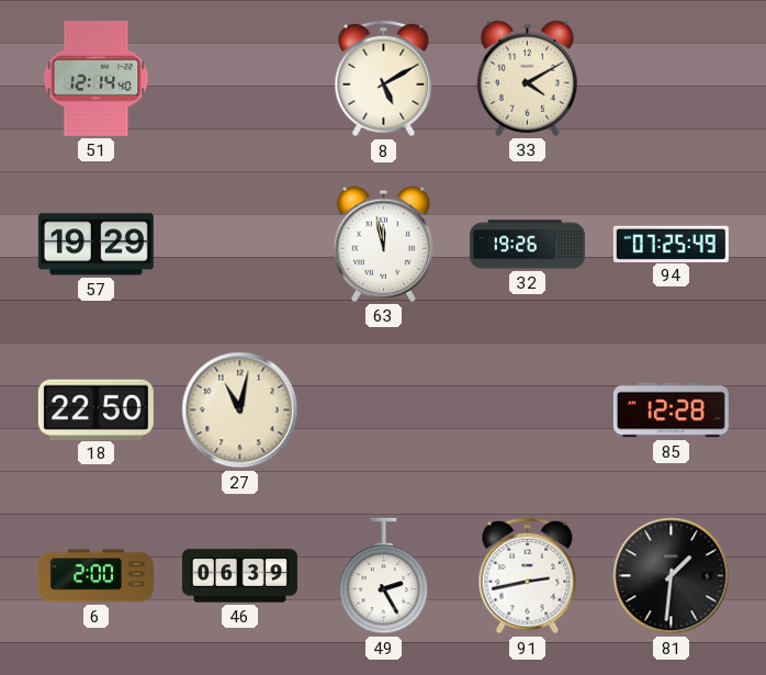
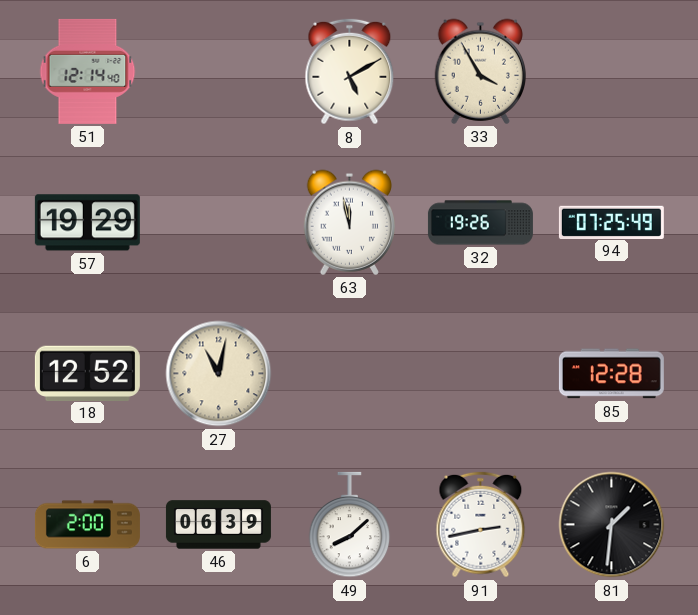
33: 4:10 -> 3:55 (480, 71)
18: 22:50 -> 12:52 (87, 373)
49: 2:25 -> 8:08 (350, 525)
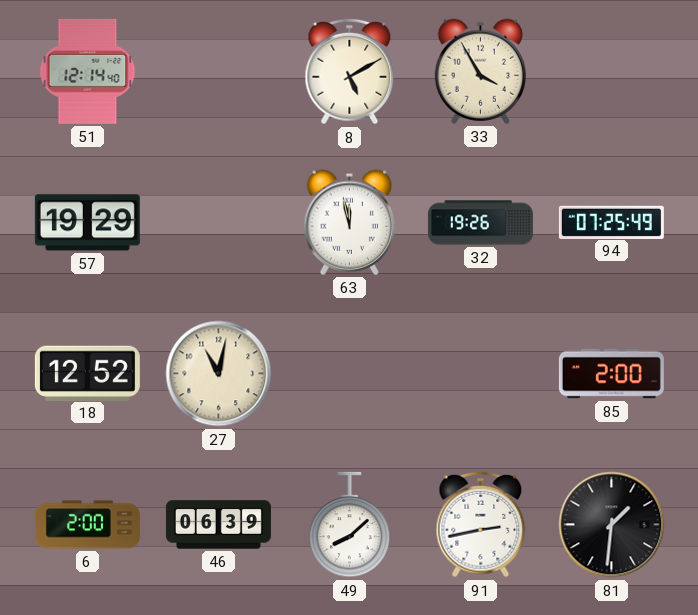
85: 12:28 -> 2:00 (611, 374)
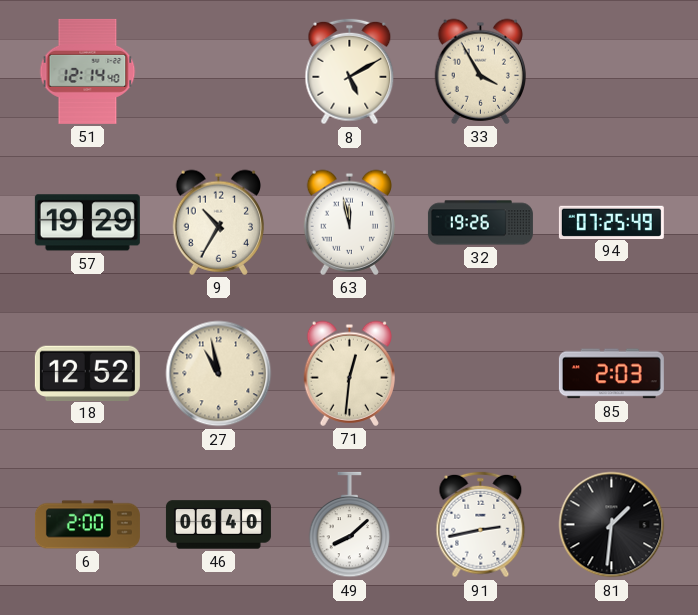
9: none -> 10:35 (218, 222)
27: 11:02 -> 10:58 (219, 374)
71: none -> 12:31 (349, 373)
85: 2:00 -> 2:03 (611, 374)
46: 06:39 -> 06:40 (218, 525)
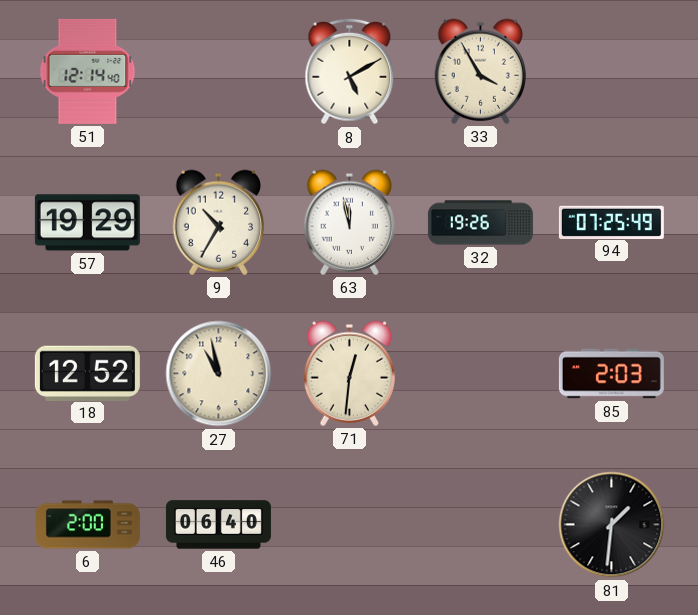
49: 8:08 -> none (350, 525)
91: 2:43 -> none (481, 525)
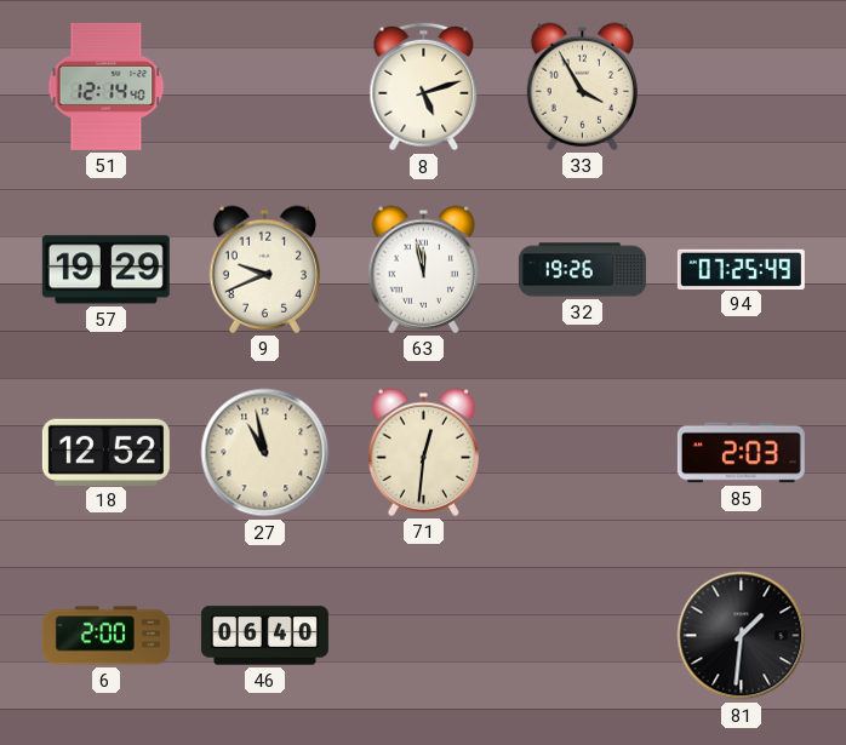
8: 5:10 -> 5:12 (424, 87)
9: 10:35 -> 9:41 (264, 269)
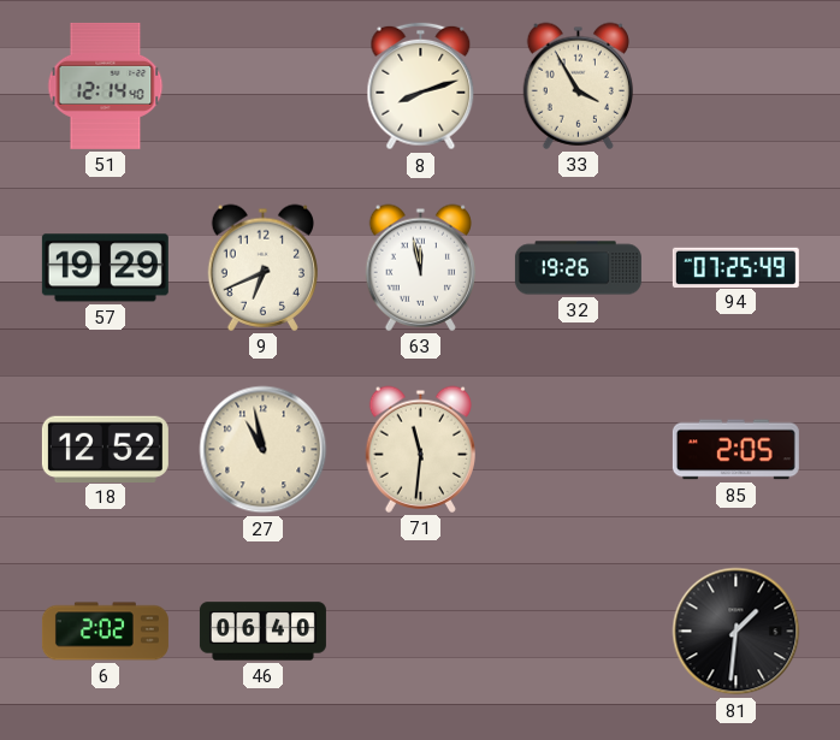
8: 5:12 -> 8:12 (421, 87)
9: 9:41 -> 6:41 (262, 267)
71: 12:31 -> 11:31 (420, 449)
85: 2:03 -> 2:05 (735, 450)
6: 2:00 -> 2:02 (105, 632)
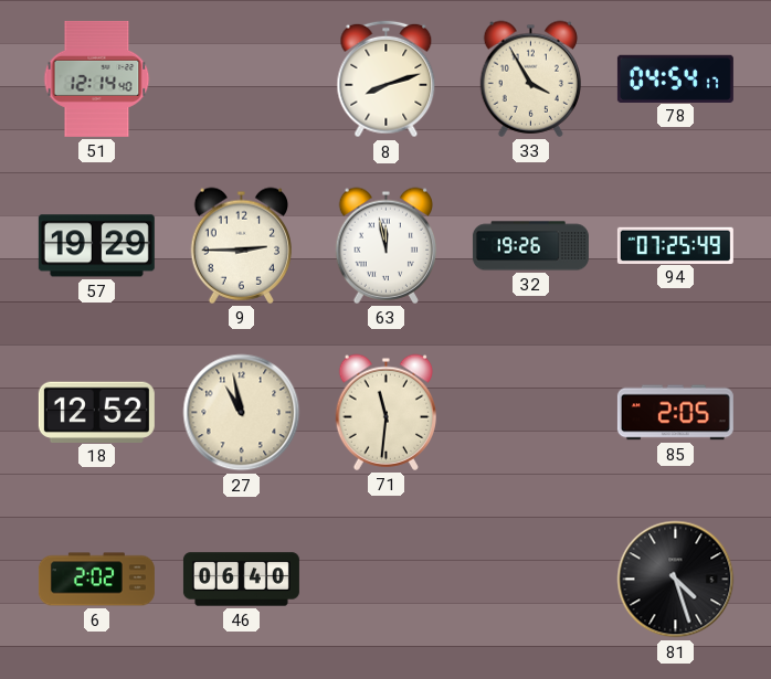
78: none -> 04:54 (675, 78)
9: 6:41 -> 2:45 (241, 245)
81: 1:31 -> 4:27 (676, 580)
